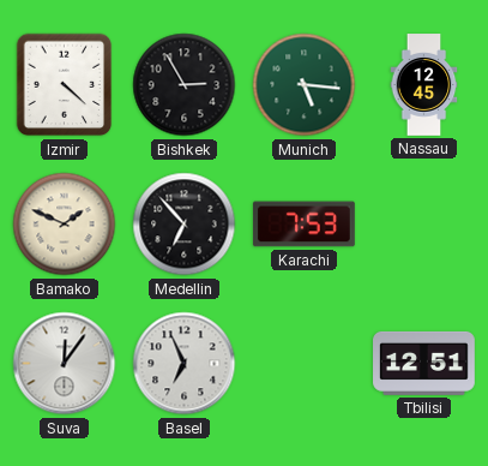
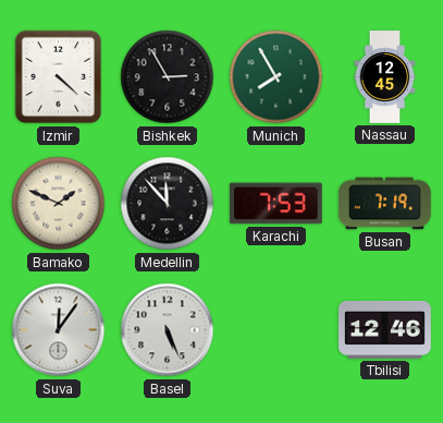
Munich: 5:16 -> 7:55 (276, 77)
Medellin: 6:53 -> 11:53 (168, 204)
Busan: none -> 7:19 (385, 204)
Basel: 6:56 -> 5:26 (168, 330)
Tbilisi: 12:51 -> 12:46 (385, 329)
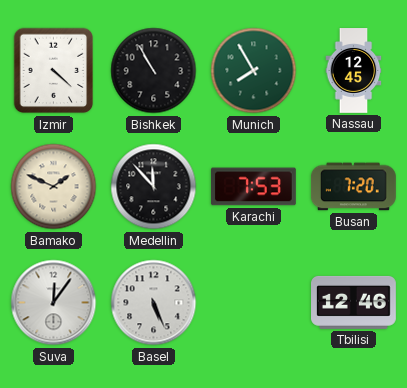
Bishkek: 2:55 -> 10:55 (154, 71)
Busan: 7:19 -> 7:20 (354, 187)
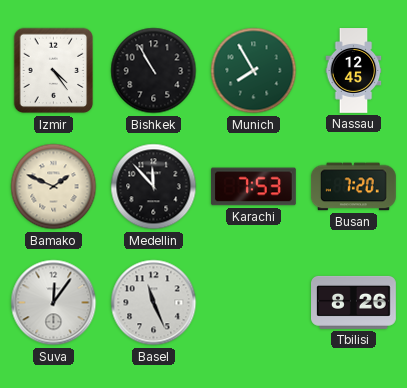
Izmir: 4:22 -> 4:24 (54, 71)
Basel: 5:26 -> 11:26 (154, 303)
Tbilisi: 12:46 -> 8:26 (354, 302)
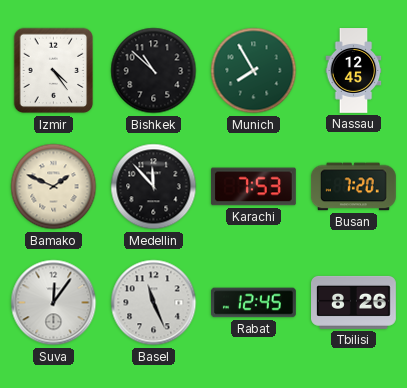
Bishkek: 10:55 -> 10:52 (154, 71)
Rabat: none -> 12:45 (254, 303)
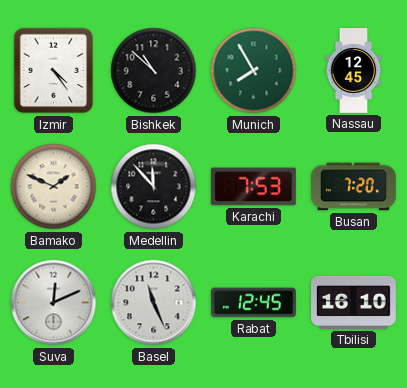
Suva: 12:06 -> 12:11 (54, 303)
Tbilisi: 8:26 -> 16:10 (354, 302)
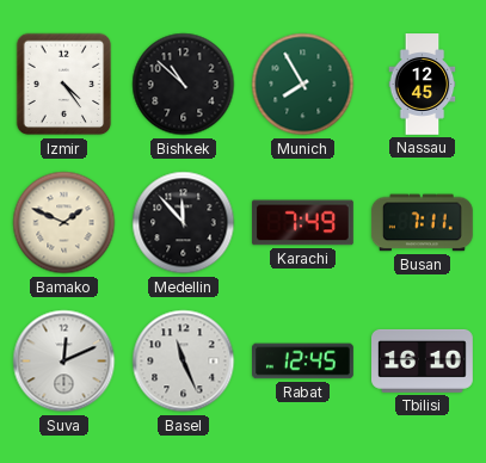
Karachi: 7:53 -> 7:49 (302, 223)
Busan: 7:20 -> 7:11 (423, 223)
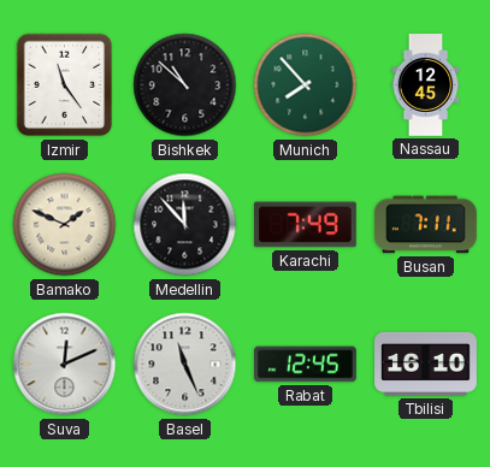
Izmir: 4:24 -> 11:24 (65, 85)
Munich: 7:55 -> 7:53 (306, 85)
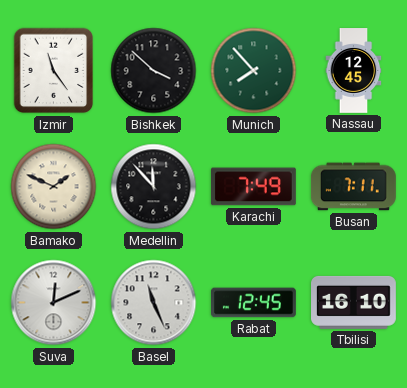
Bishkek: 10:52 -> 3:52 (154, 71)
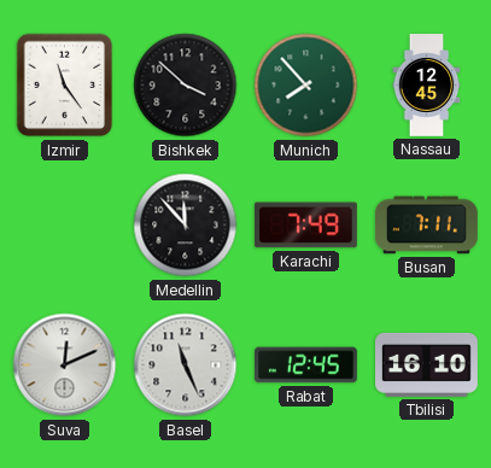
Bamako: 1:49 -> none (54, 187)
